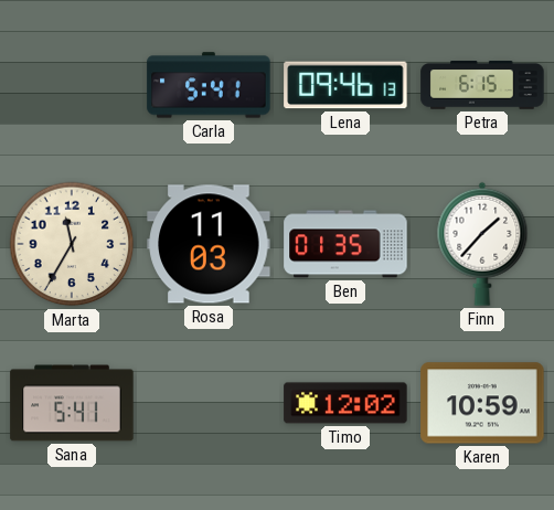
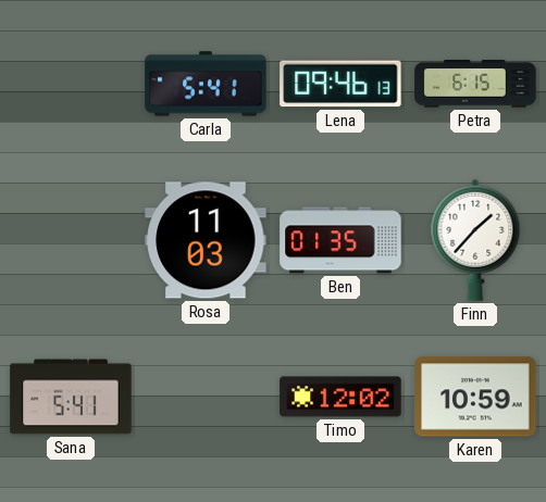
Marta: 11:35 -> none (72, 244)
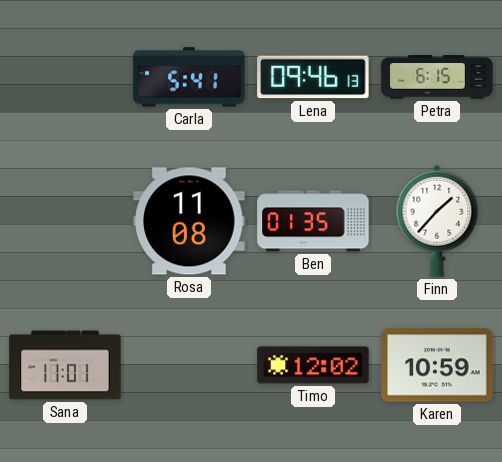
Rosa: 11:03 -> 11:08 (189, 221)
Sana: 5:41 -> 11:01 (65, 365)
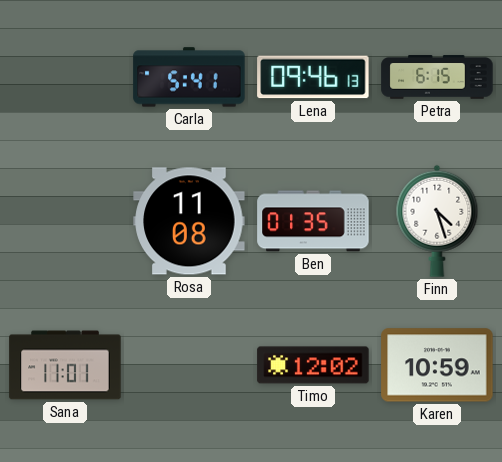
Finn: 1:37 -> 4:27 (437, 221)
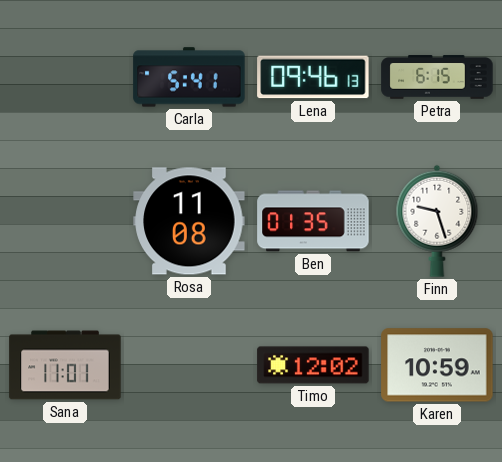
Finn: 4:27 -> 9:27 (437, 221)
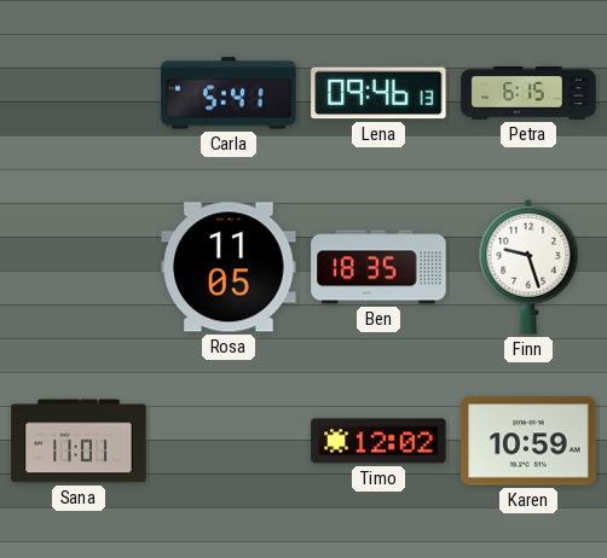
Rosa: 11:08 -> 11:05 (229, 267)
Ben: 01:35 -> 18:35 (378, 267)
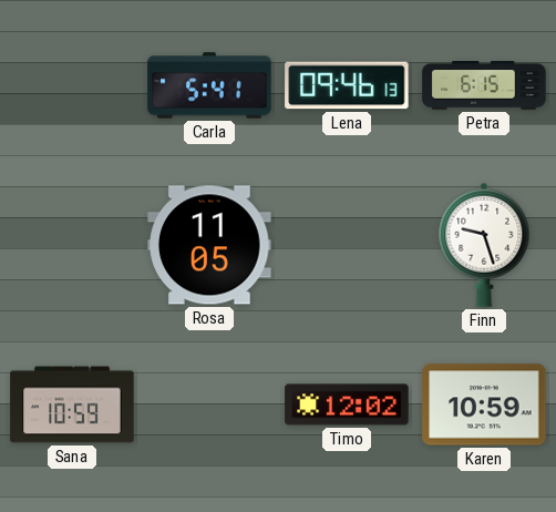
Ben: 18:35 -> none (378, 267)
Sana: 11:01 -> 10:59 (72, 405)
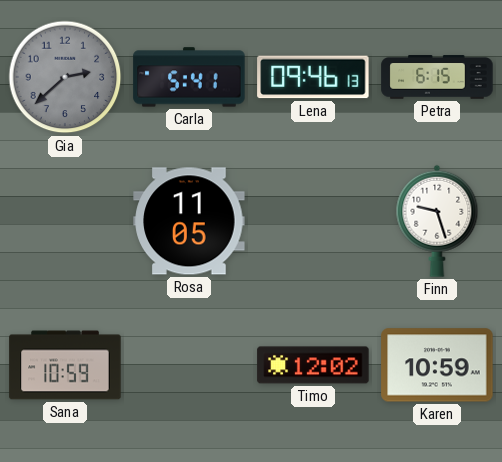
Gia: none -> 2:38 (65, 77)
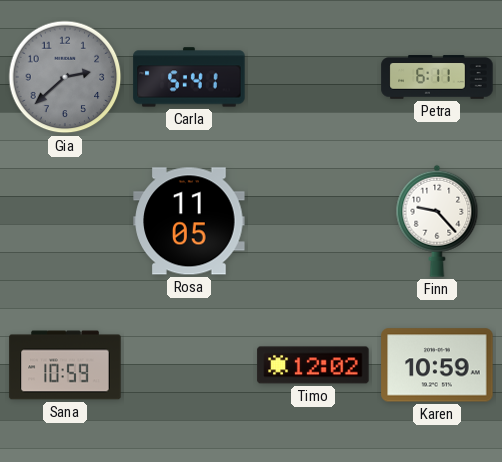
Lena: 09:46 -> none (313, 77)
Petra: 6:15 -> 6:11 (437, 77)
Finn: 9:27 -> 9:23 (437, 221)
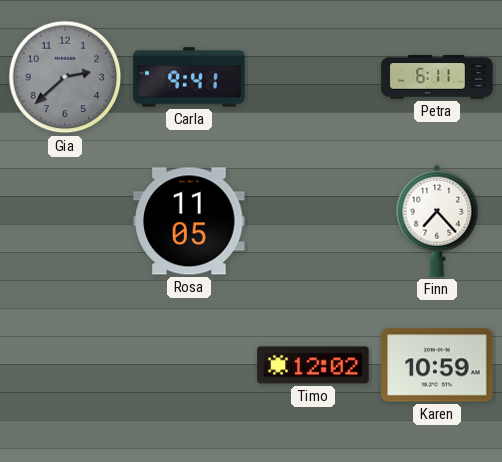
Carla: 5:41 -> 9:41 (189, 77)
Finn: 9:23 -> 7:23 (437, 221)
Sana: 10:59 -> none (65, 365)
